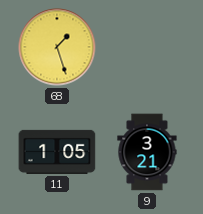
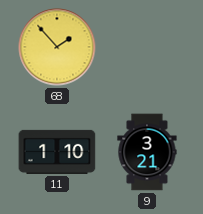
68: 1:27 -> 1:53 (57, 47)
11: 1:05 -> 1:10 (57, 152)
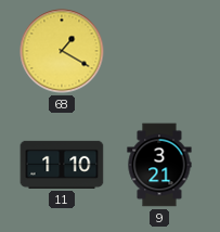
68: 1:53 -> 1:20 (62, 51)
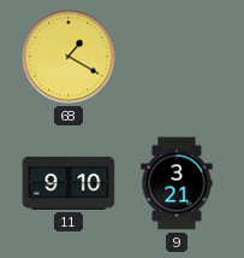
11: 1:10 -> 9:10 (69, 183)
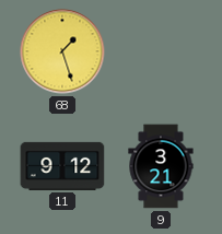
68: 1:20 -> 1:27 (62, 51)
11: 9:10 -> 9:12 (62, 166)
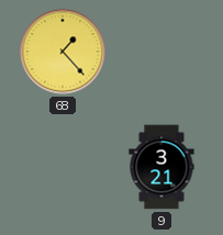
68: 1:27 -> 1:23 (63, 52)
11: 9:12 -> none (62, 166)
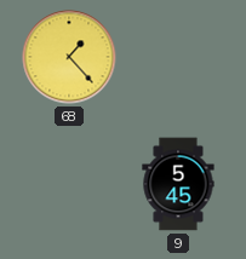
9: 3:21 -> 5:45 (178, 184)
